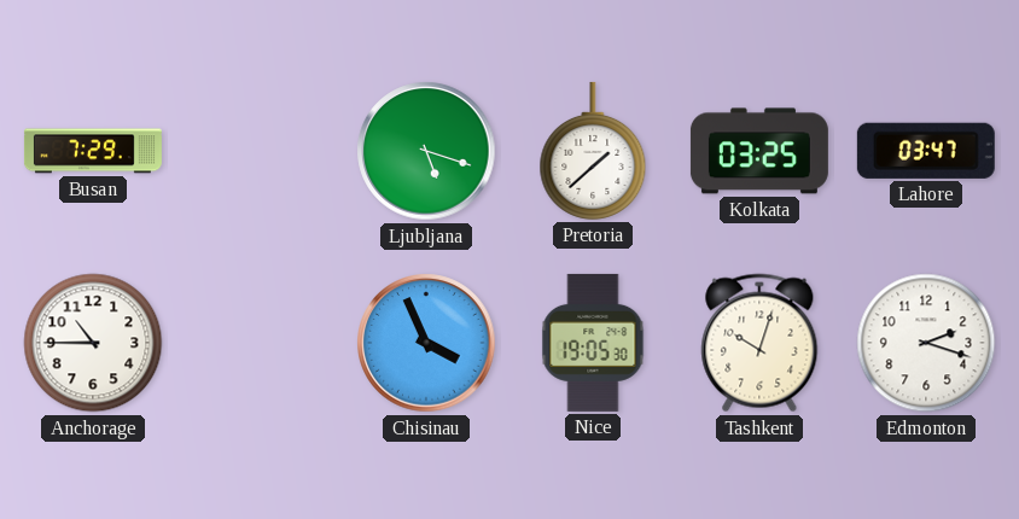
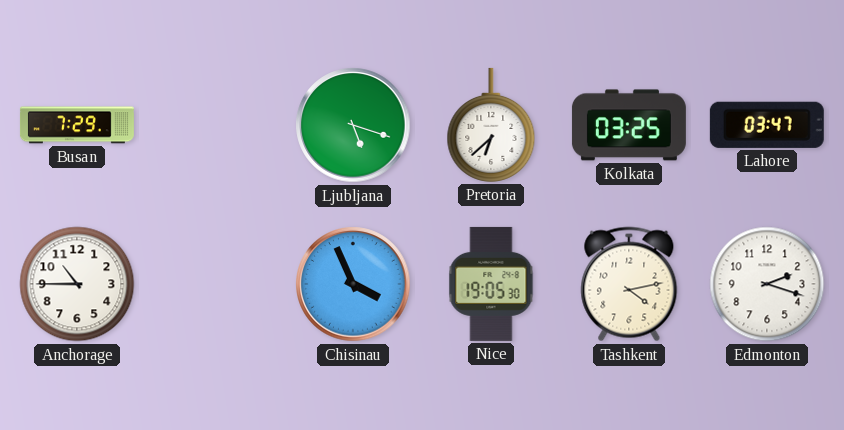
Pretoria: 1:38 -> 6:38 (491, 125)
Tashkent: 10:03 -> 4:13 (629, 284)
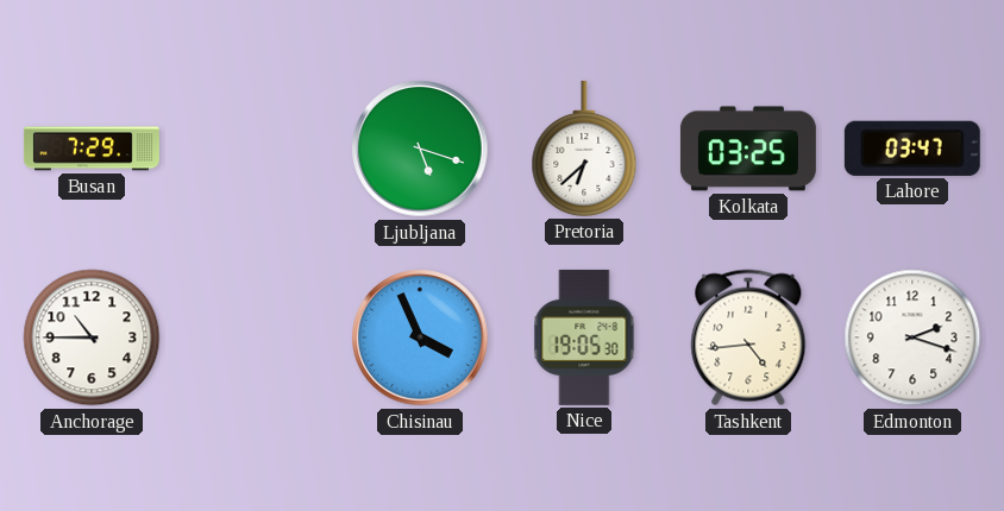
Tashkent: 4:13 -> 4:44 (748, 337)
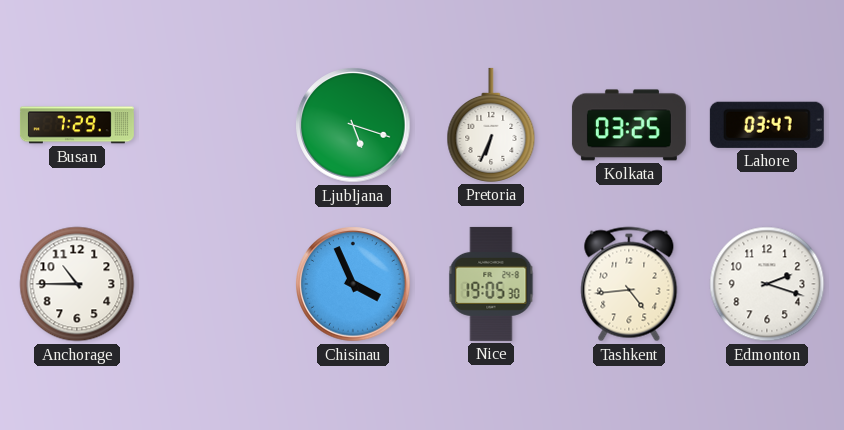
Pretoria: 6:38 -> 6:34 (491, 125)
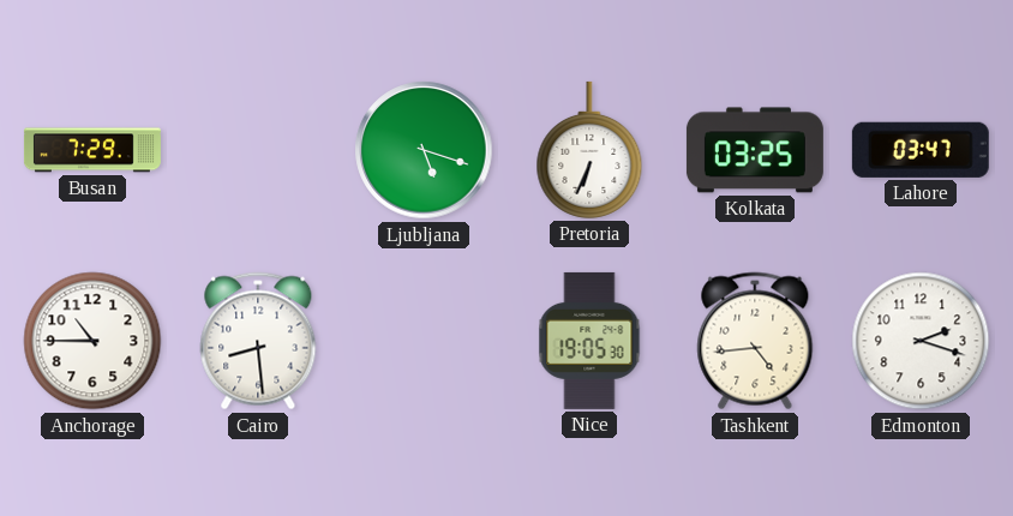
Cairo: none -> 8:29 (258, 341)
Chisinau: 3:56 -> none (353, 284)
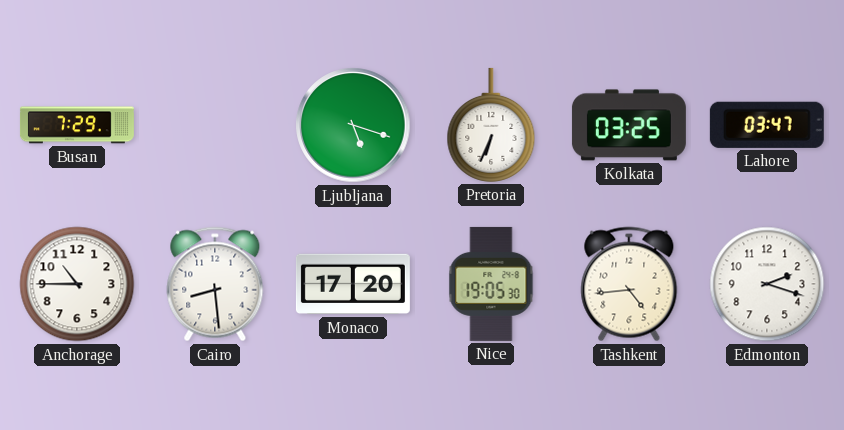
Monaco: none -> 17:20 (353, 284)
